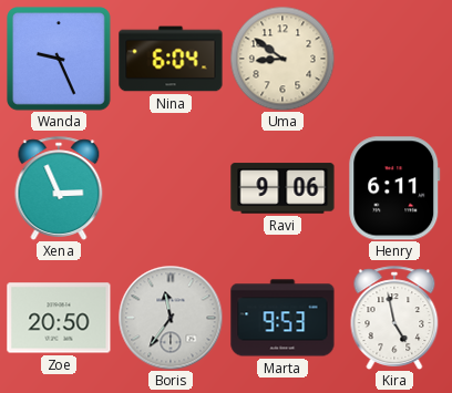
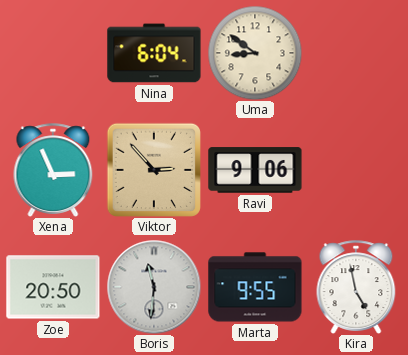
Wanda: 9:26 -> none (60, 60)
Viktor: none -> 2:53 (154, 170)
Henry: 6:11 -> none (394, 188)
Boris: 11:36 -> 11:31 (154, 287)
Marta: 9:53 -> 9:55 (255, 287)
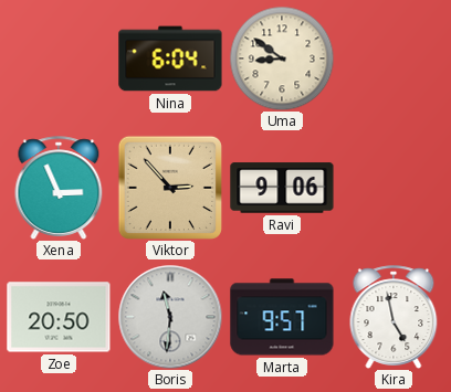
Marta: 9:55 -> 9:57 (282, 317)
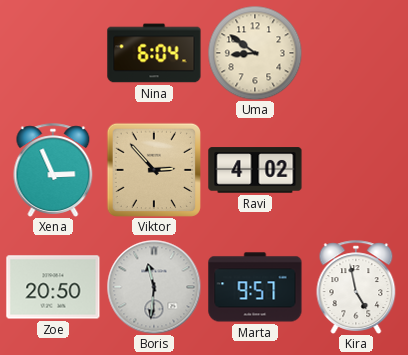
Ravi: 9:06 -> 4:02 (255, 170)
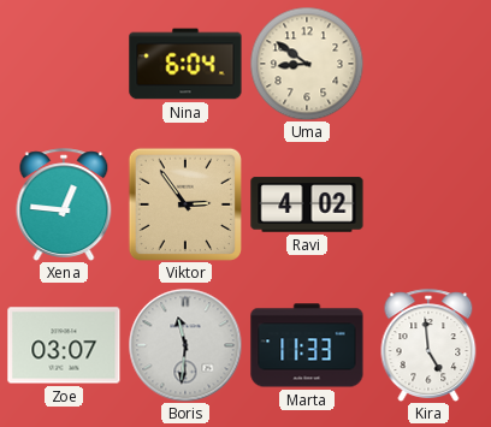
Xena: 2:56 -> 12:46 (64, 204)
Viktor: 2:53 -> 2:54 (185, 204)
Zoe: 20:50 -> 03:07 (64, 345)
Marta: 9:57 -> 11:33 (307, 345)
Kira: 4:58 -> 4:59 (428, 345)
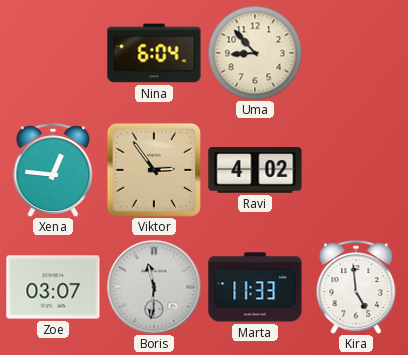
Uma: 8:51 -> 8:53 (255, 53)
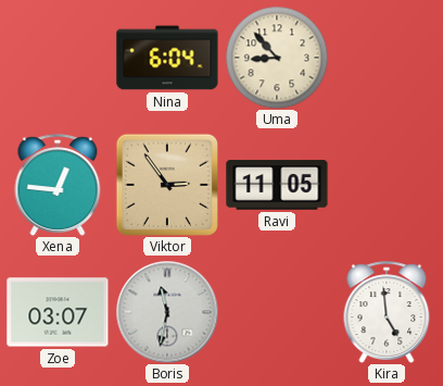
Ravi: 4:02 -> 11:05 (277, 185)
Boris: 11:31 -> 11:32 (167, 312)
Marta: 11:33 -> none (255, 287)
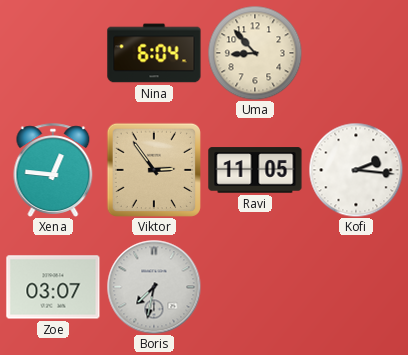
Kofi: none -> 2:16 (356, 170)
Boris: 11:32 -> 7:32 (154, 287)
Kira: 4:59 -> none (387, 312)
